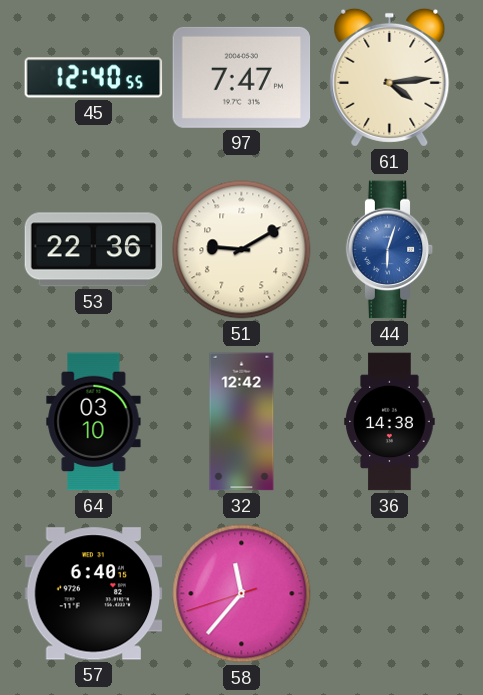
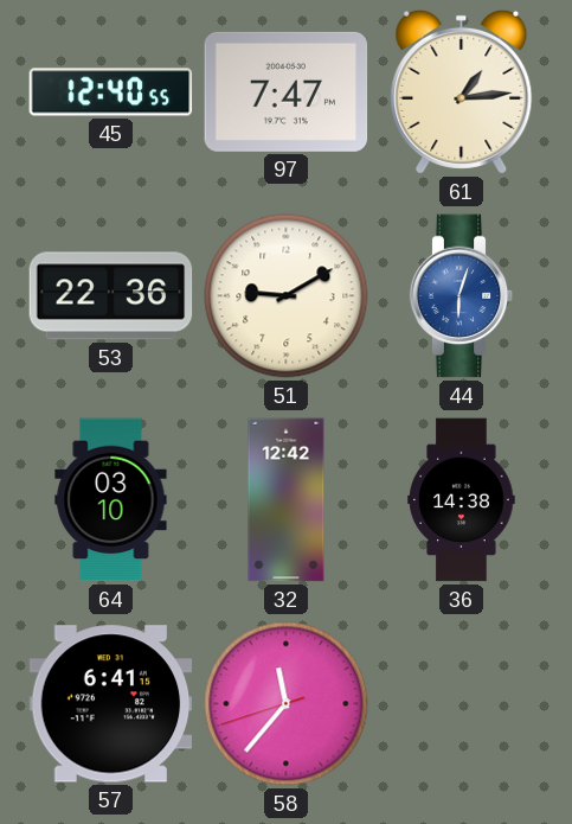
61: 4:14 -> 1:14 (462, 91)
57: 6:40 -> 6:41 (111, 704)
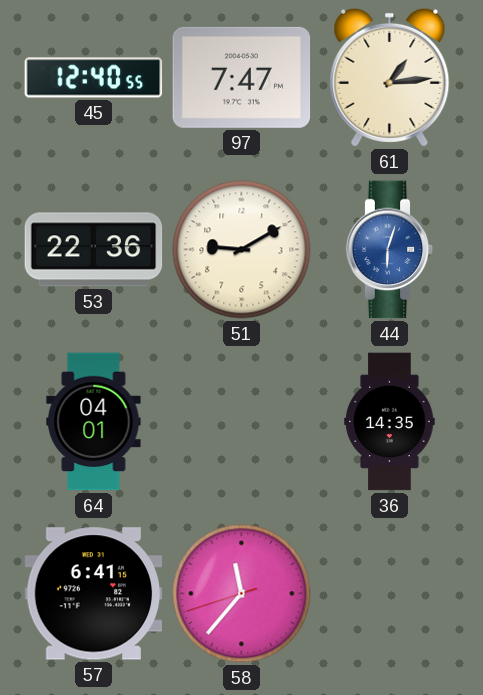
64: 03:10 -> 04:01 (94, 422)
32: 12:42 -> none (287, 500)
36: 14:38 -> 14:35 (390, 422)
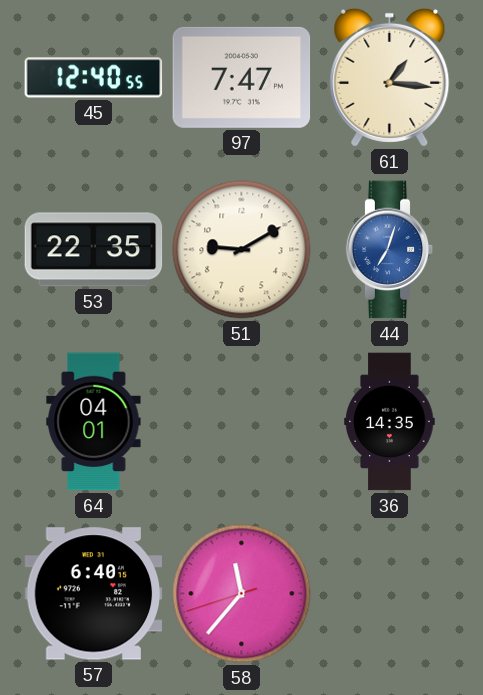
61: 1:14 -> 1:16 (390, 77)
53: 22:36 -> 22:35 (94, 250)
44: 6:03 -> 7:03 (390, 250)
57: 6:41 -> 6:40 (94, 594)
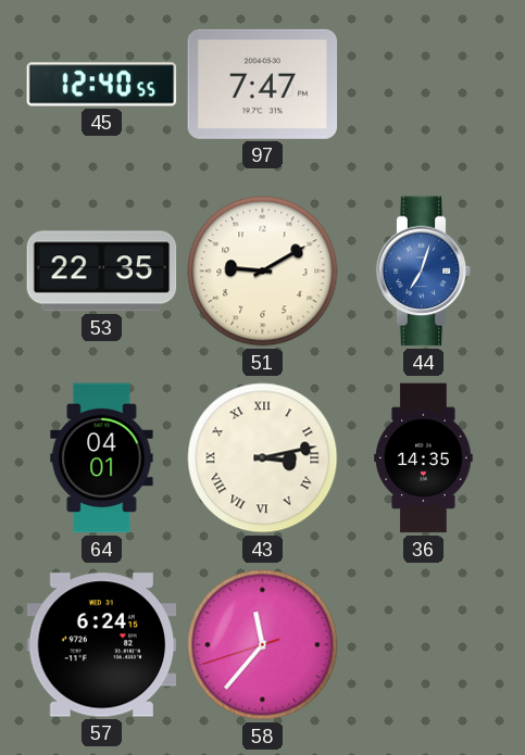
61: 1:16 -> none (390, 77)
43: none -> 3:13 (263, 458)
57: 6:40 -> 6:24 (102, 645)
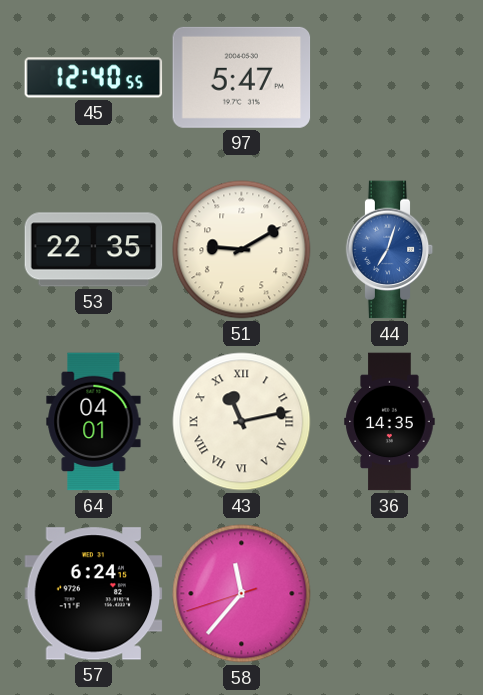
97: 7:47 -> 5:47 (242, 77)
43: 3:13 -> 11:13 (242, 422)
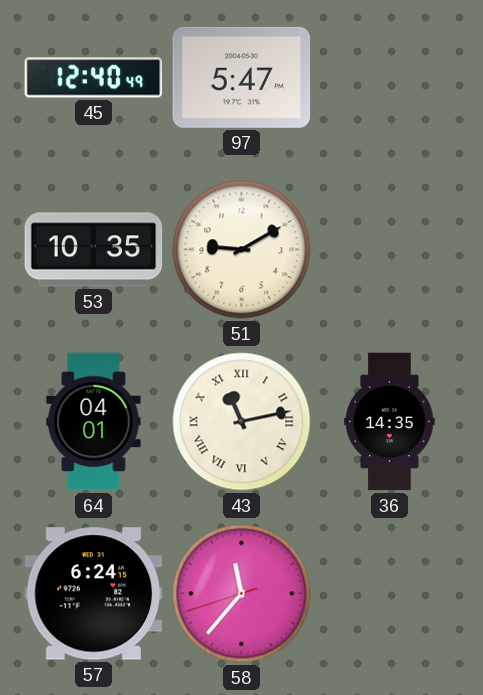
45: 12:40:55 -> 12:40:49 (94, 78)
53: 22:35 -> 10:35 (94, 250)
44: 7:03 -> none (390, 250)
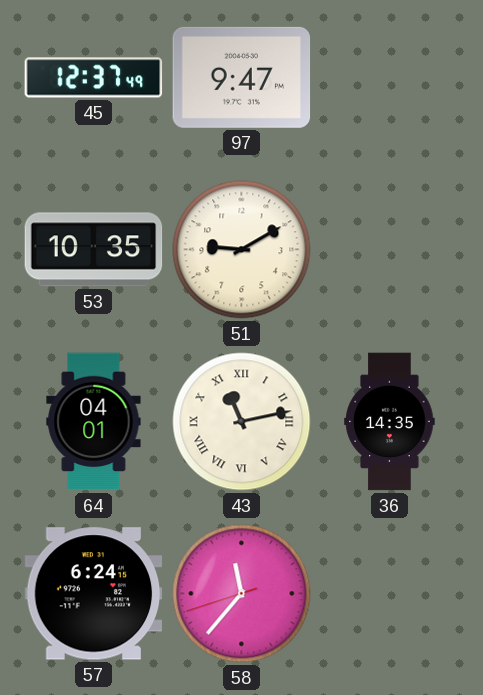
45: 12:40 -> 12:37 (94, 78)
97: 5:47 -> 9:47 (242, 77)
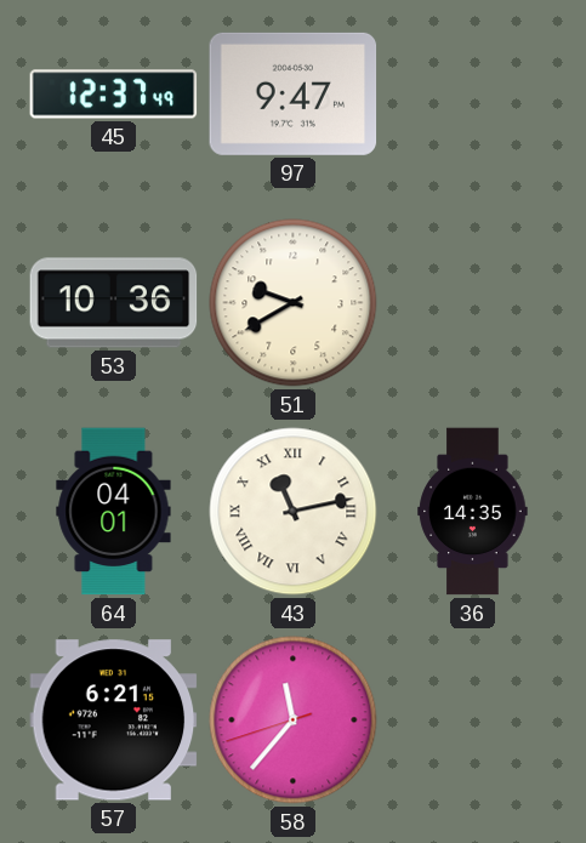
53: 10:35 -> 10:36 (114, 303)
51: 9:10 -> 9:40 (294, 303)
57: 6:24 -> 6:21 (114, 720)
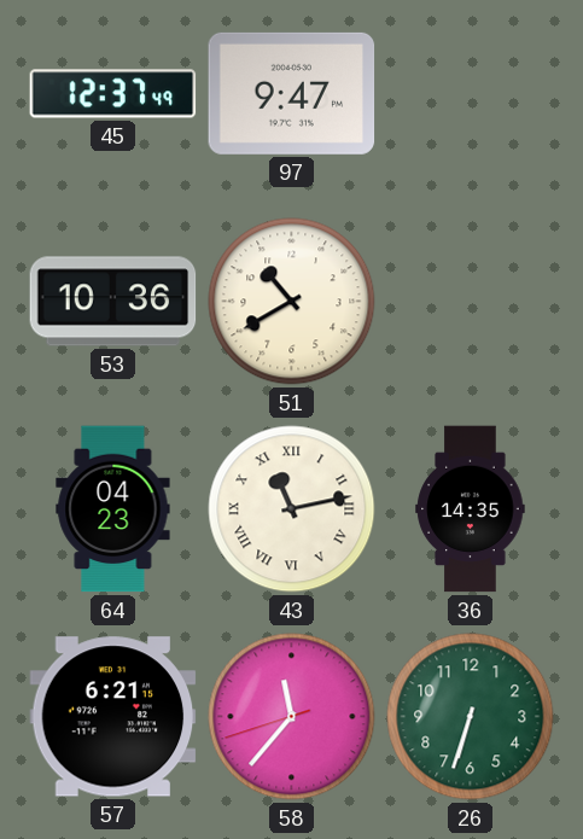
51: 9:40 -> 10:40 (292, 302)
64: 04:01 -> 04:23 (113, 509)
26: none -> 6:33 (471, 717)
